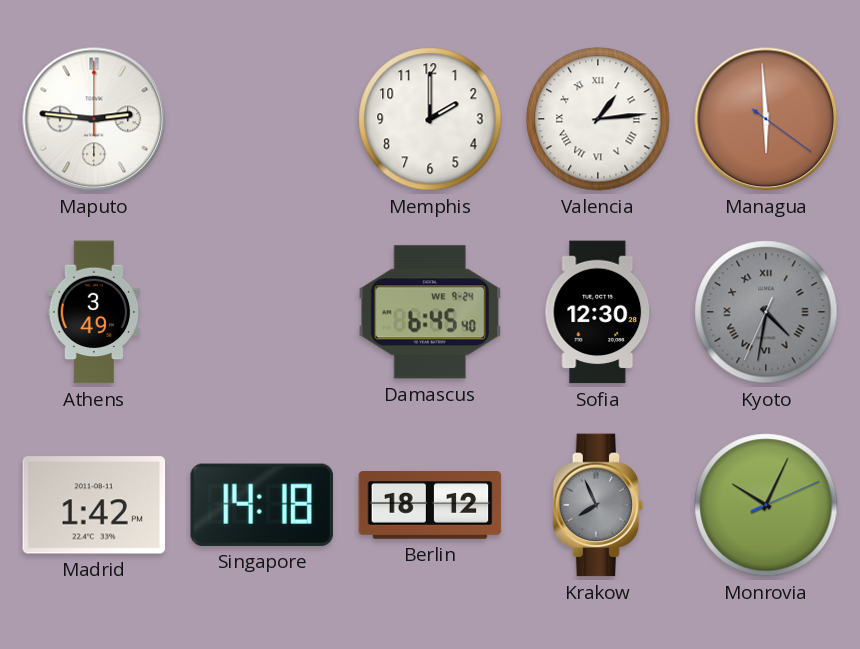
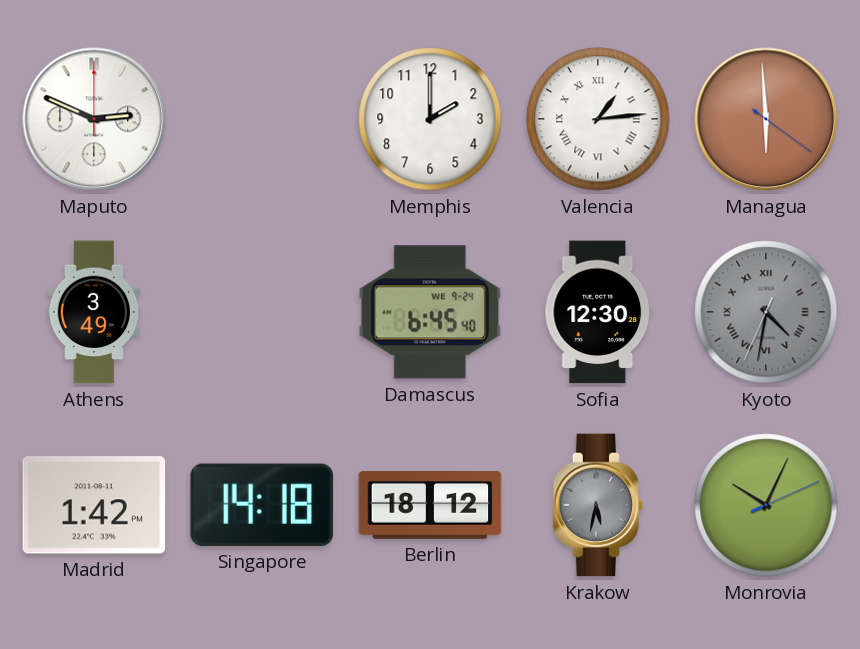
Maputo: 2:46 -> 2:49 (94, 119)
Krakow: 7:56 -> 5:32 (598, 505)
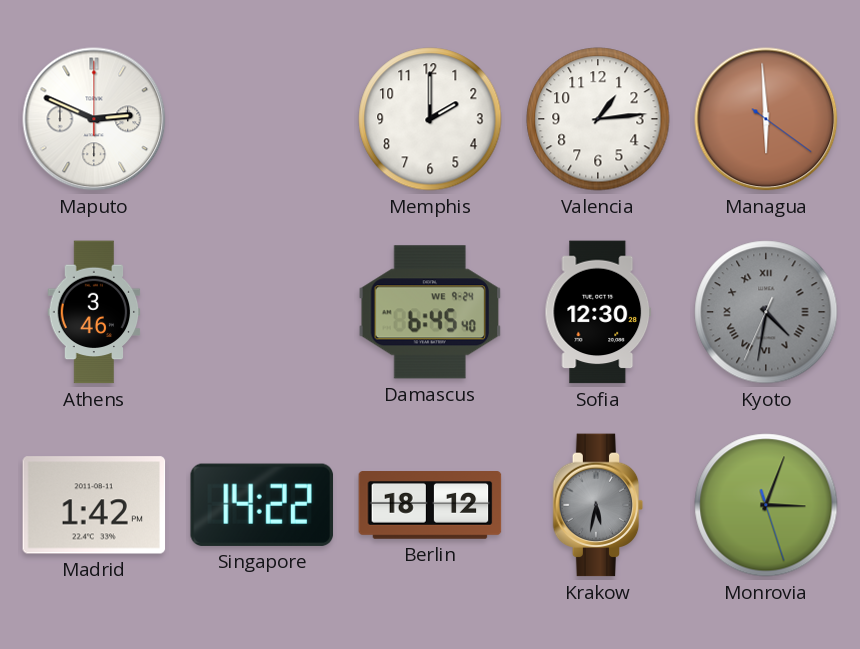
Valencia numerals: Roman -> Arabic (598, 119)
Athens: 3:49 -> 3:46 (94, 312)
Singapore: 14:18 -> 14:22 (262, 505)
Monrovia: 10:04 -> 3:03 (766, 505)
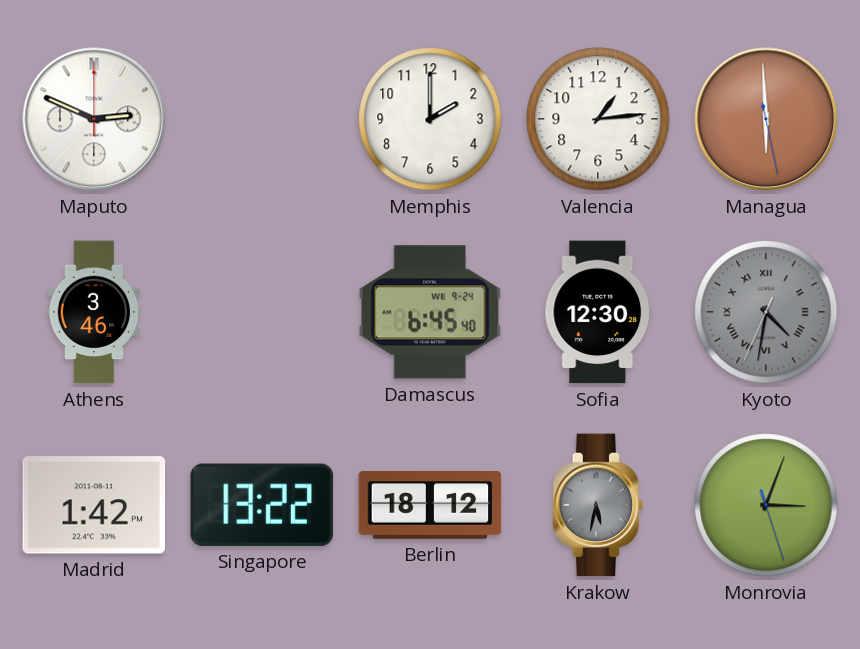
Managua: 5:59:21 -> 5:59:28 (766, 119)
Singapore: 14:22 -> 13:22 (262, 505)
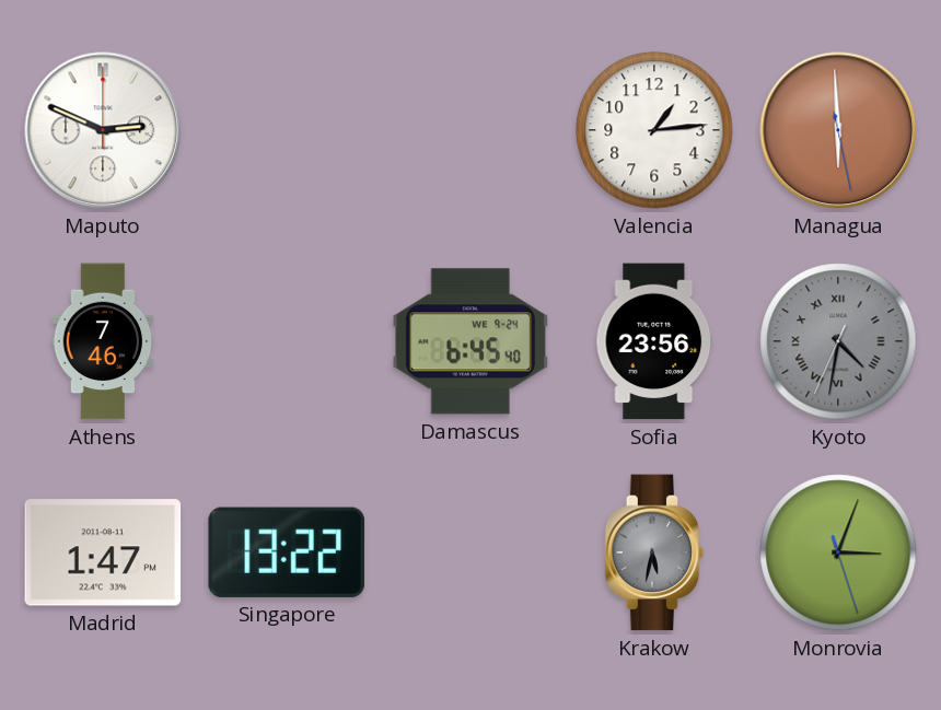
Memphis: 2:00 -> none (430, 119)
Athens: 3:46 -> 7:46 (103, 341)
Sofia: 12:30 -> 23:56 (654, 341)
Madrid: 1:42 -> 1:47 (103, 552)
Berlin: 18:12 -> none (430, 506)
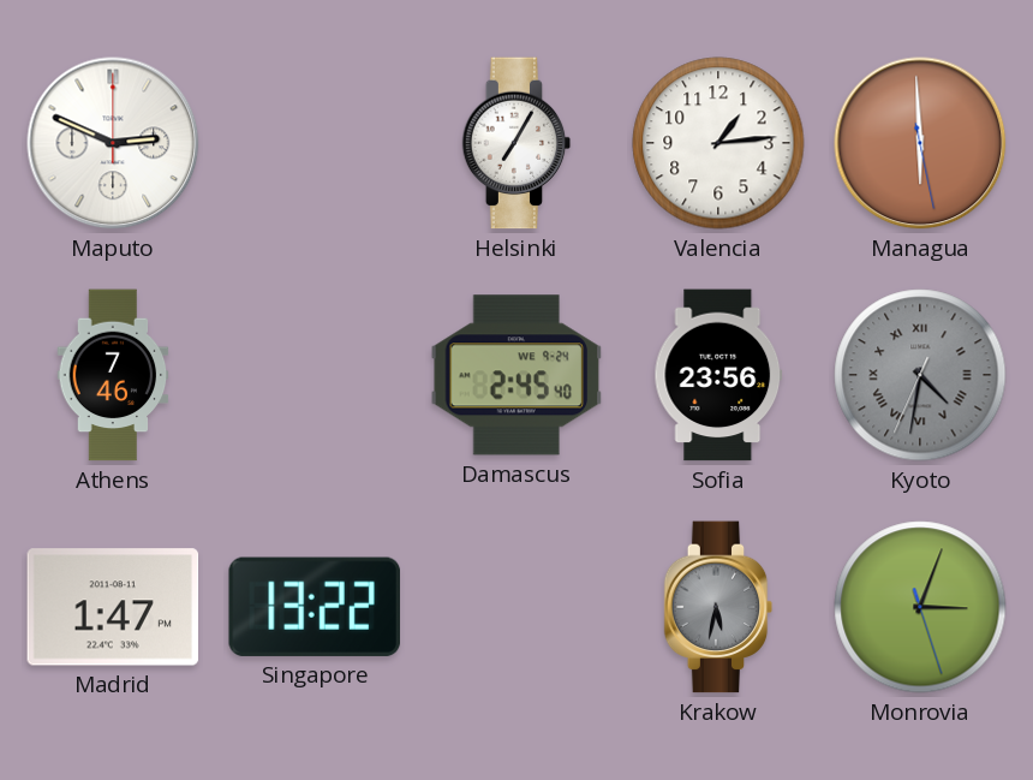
Helsinki: none -> 7:05 (516, 143)
Damascus: 6:45 -> 2:45 (516, 375)
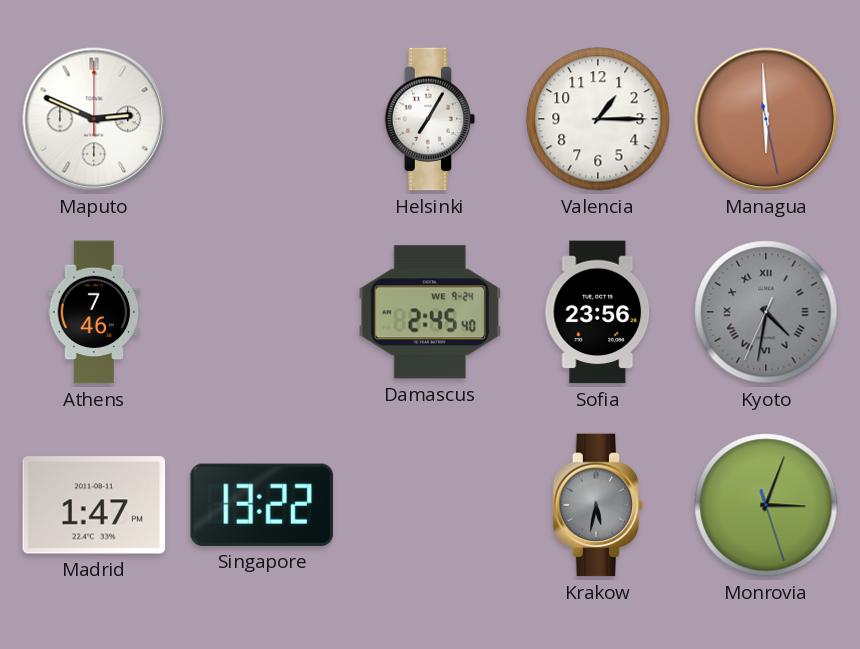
Valencia: 1:14 -> 1:15 (598, 119)
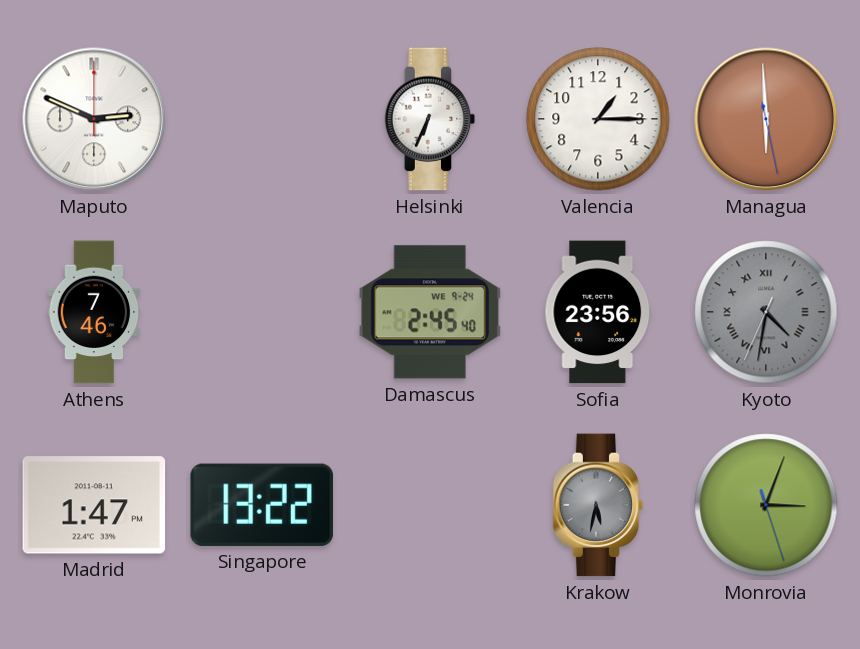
Helsinki: 7:05 -> 6:34 (430, 119)
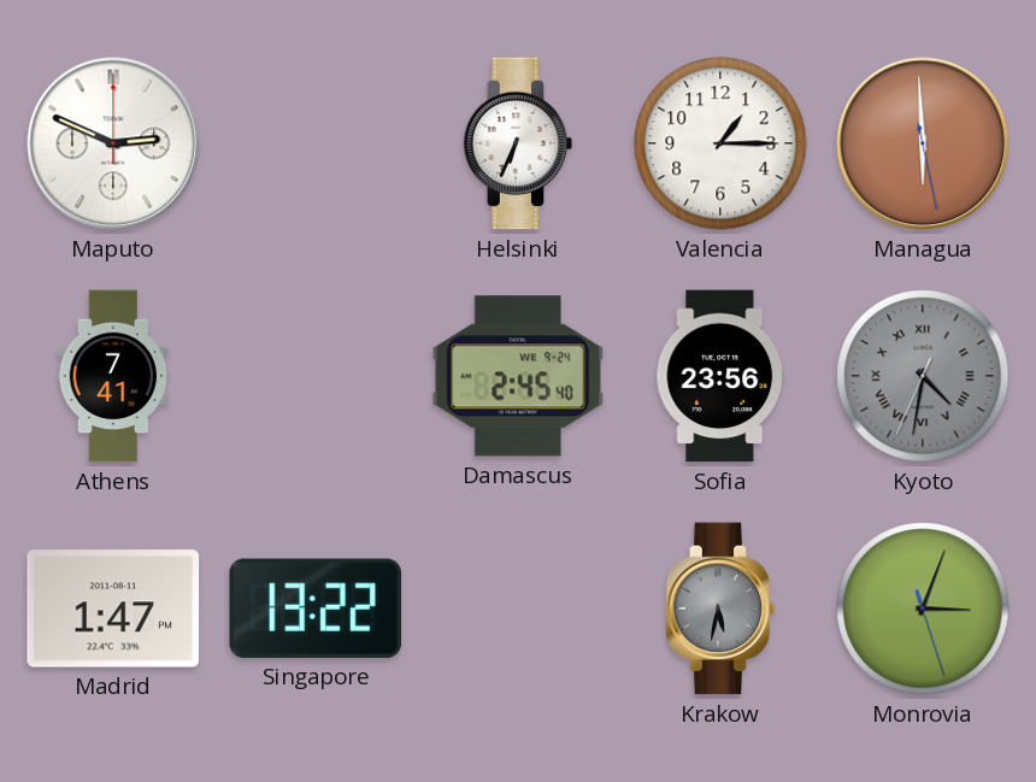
Athens: 7:46 -> 7:41 (113, 376)
